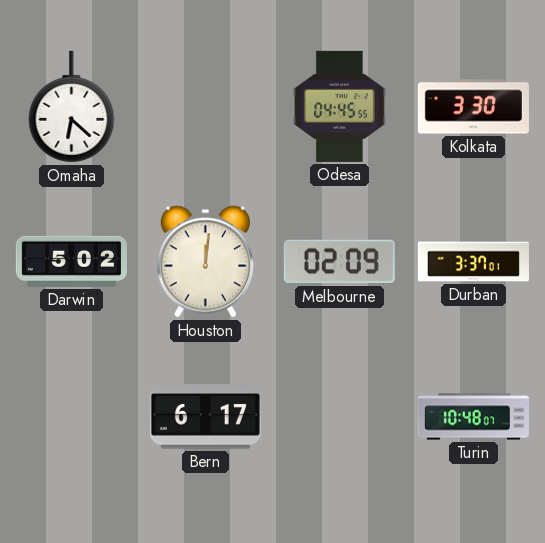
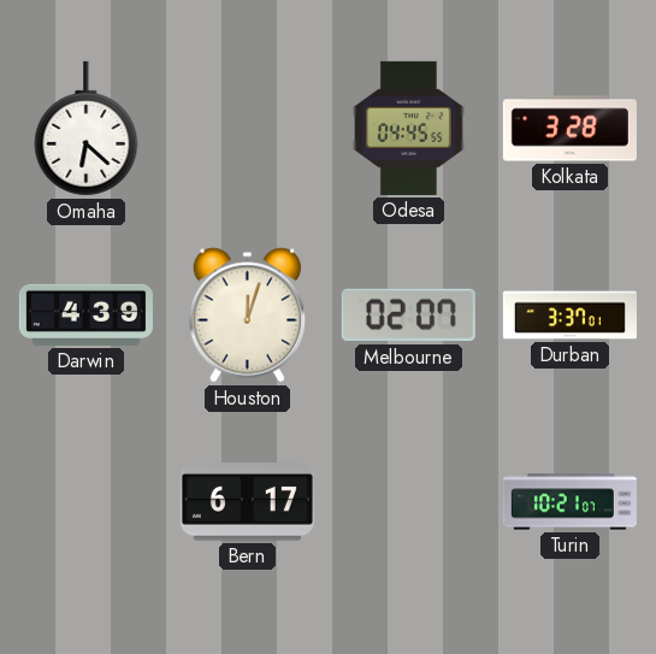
Kolkata: 3:30 -> 3:28 (569, 129)
Darwin: 5:02 -> 4:39 (85, 314)
Houston: 12:01 -> 12:03 (247, 316)
Melbourne: 02:09 -> 02:07 (408, 316)
Turin: 10:48 -> 10:21 (569, 502)
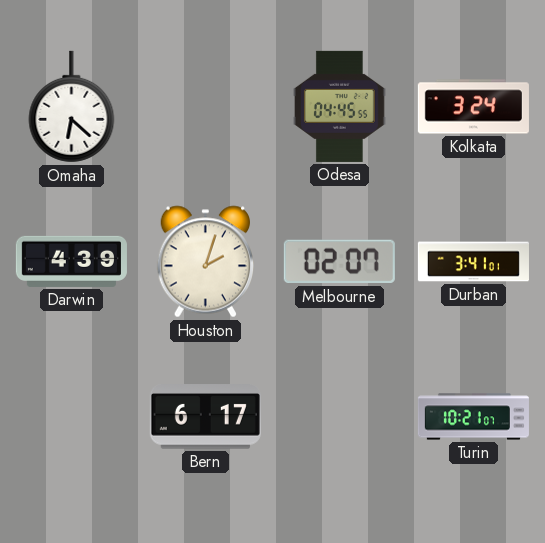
Kolkata: 3:28 -> 3:24 (473, 107)
Houston: 12:03 -> 2:03 (205, 262)
Durban: 3:37 -> 3:41 (473, 262)
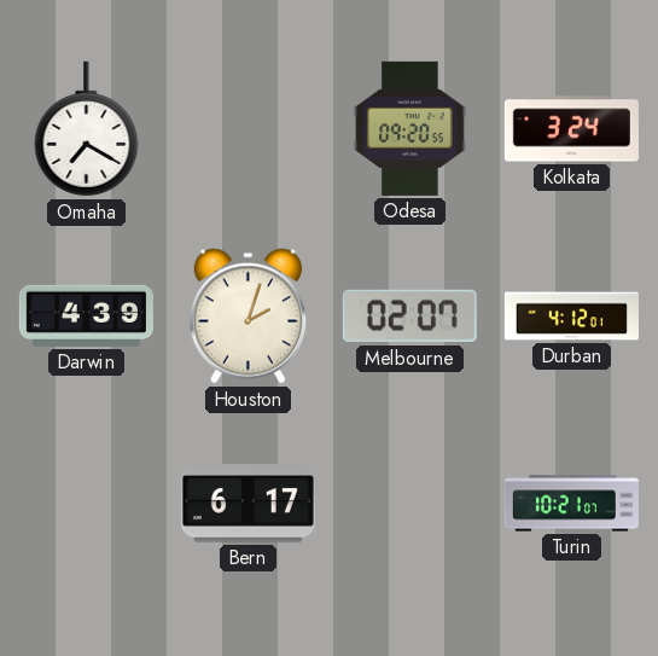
Omaha: 6:22 -> 7:20 (87, 129)
Odesa: 04:45 -> 09:20 (410, 128)
Durban: 3:41 -> 4:12 (571, 317)
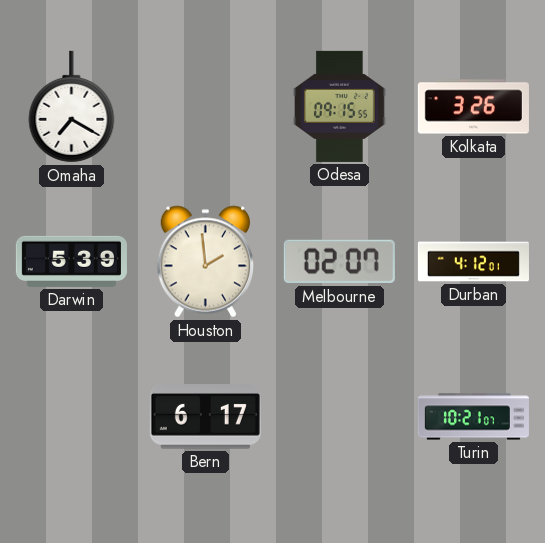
Odesa: 09:20 -> 09:15 (340, 106)
Kolkata: 3:24 -> 3:26 (473, 107)
Darwin: 4:39 -> 5:39 (71, 261)
Houston: 2:03 -> 1:59 (205, 262)
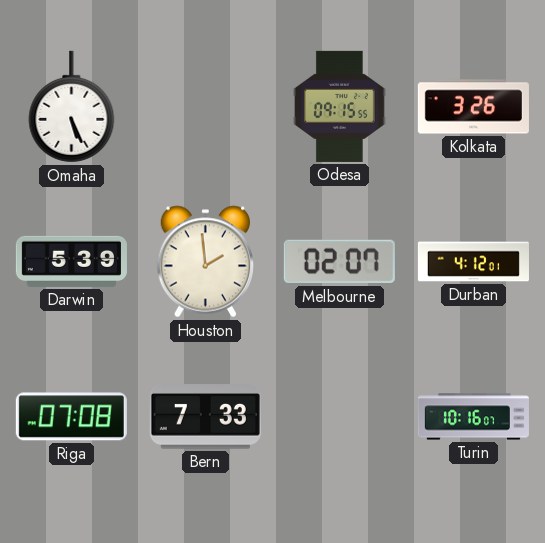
Omaha: 7:20 -> 5:26 (72, 107)
Riga: none -> 07:08 (71, 417)
Bern: 6:17 -> 7:33 (205, 417)
Turin: 10:21 -> 10:16 (473, 417)
